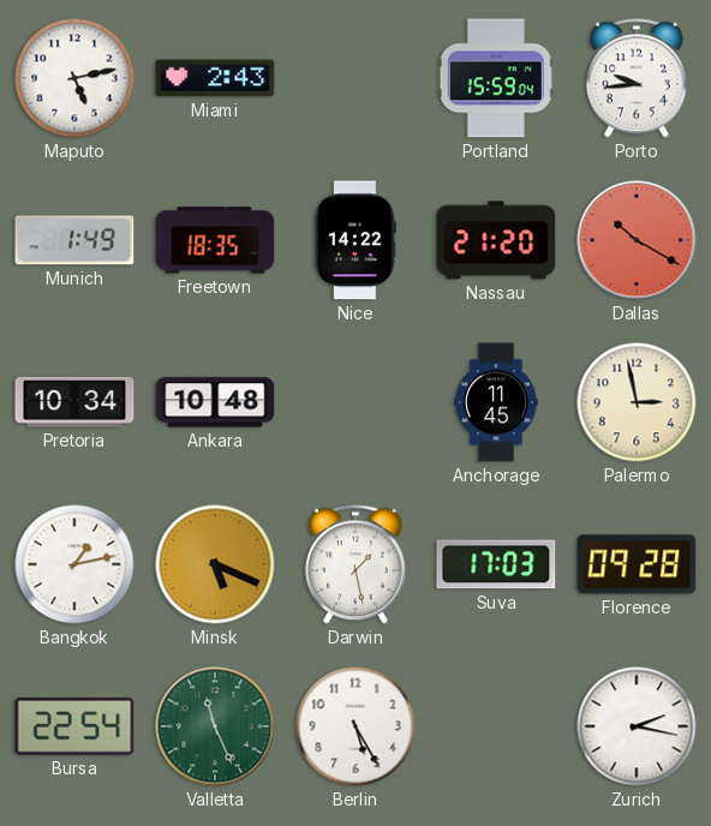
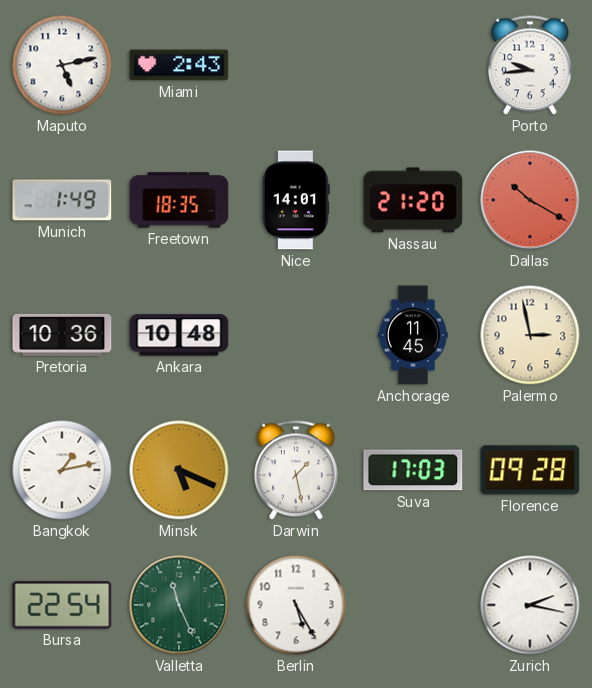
Portland: 15:59 -> none (496, 78)
Nice: 14:22 -> 14:01 (296, 200)
Pretoria: 10:34 -> 10:36 (62, 335)
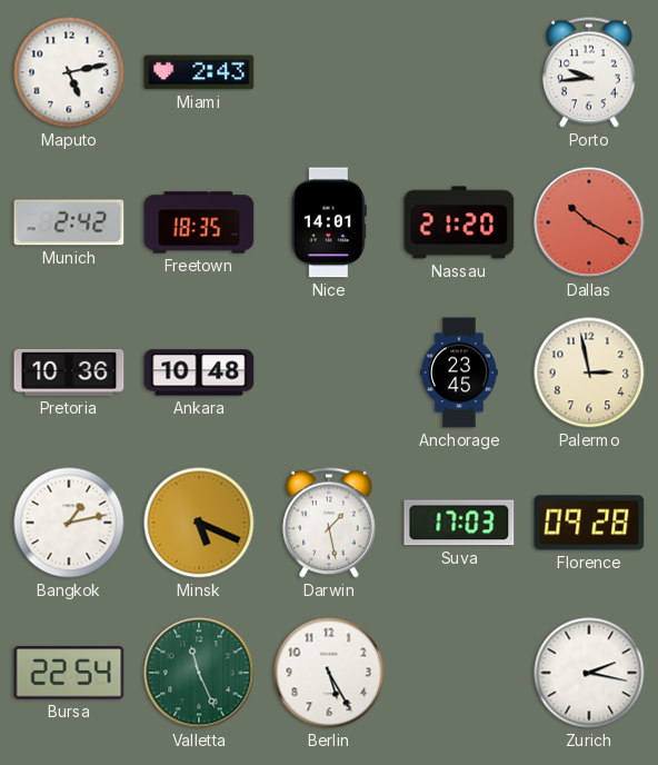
Munich: 1:49 -> 2:42 (69, 222)
Anchorage: 11:45 -> 23:45 (460, 372)
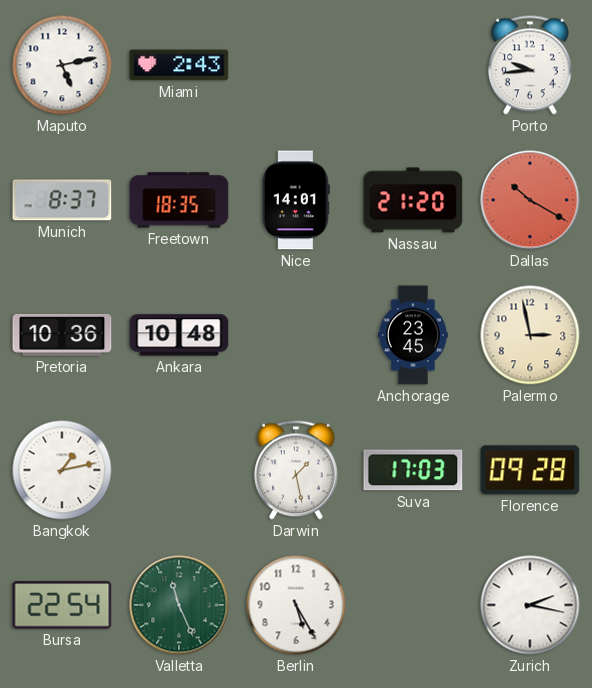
Munich: 2:42 -> 8:37 (62, 200)
Minsk: 5:19 -> none (199, 523)
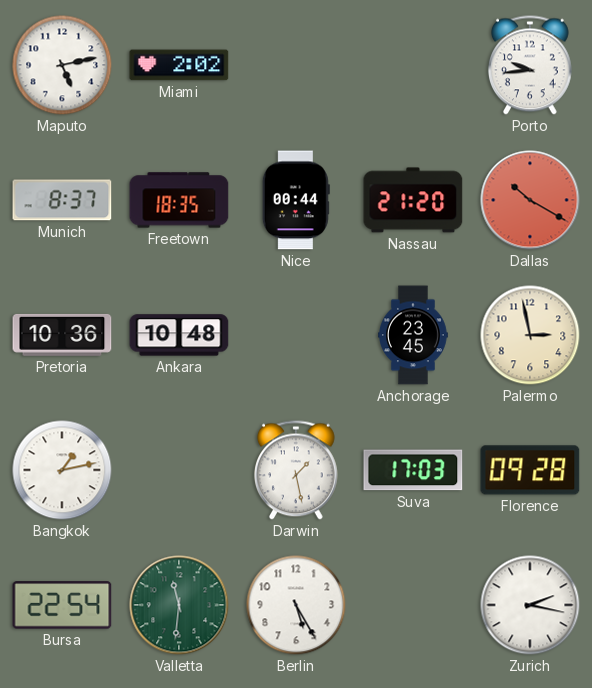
Miami: 2:43 -> 2:02 (179, 65)
Nice: 14:01 -> 00:44 (296, 200)
Valletta: 11:26 -> 11:31 (179, 605)
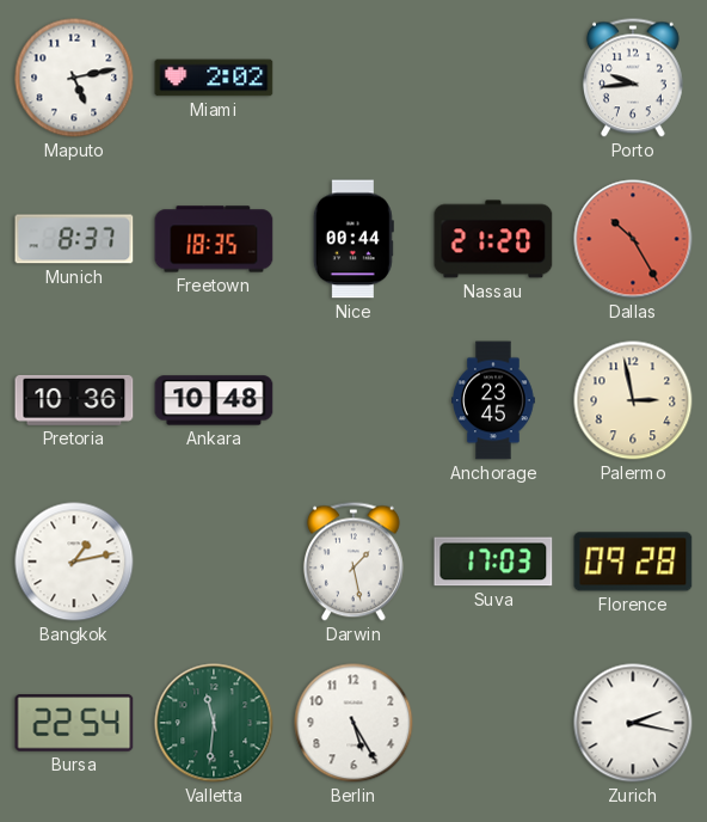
Dallas: 10:20 -> 10:25 (633, 239)
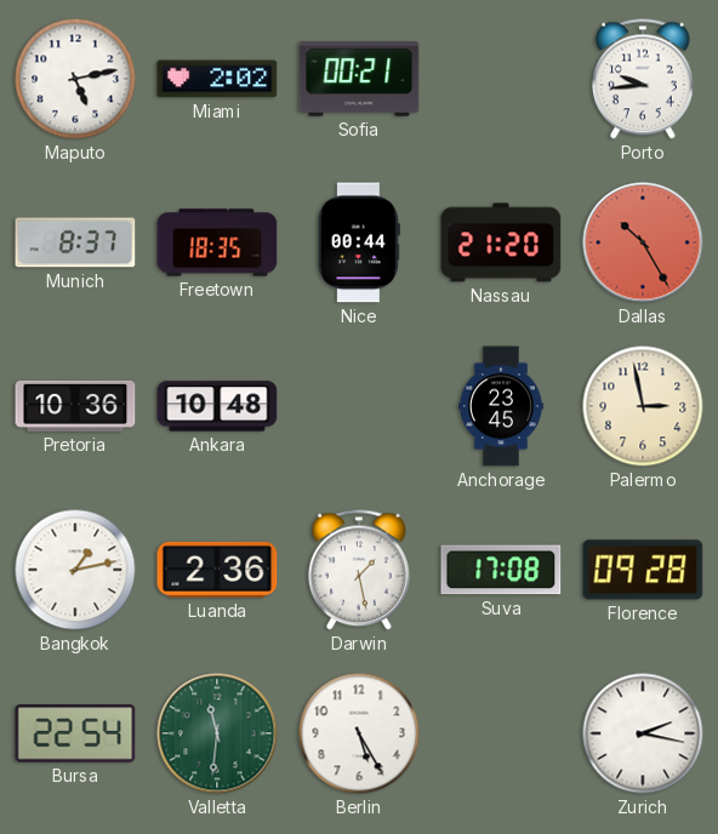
Sofia: none -> 00:21 (359, 79)
Luanda: none -> 2:36 (217, 570)
Suva: 17:03 -> 17:08 (501, 570)
